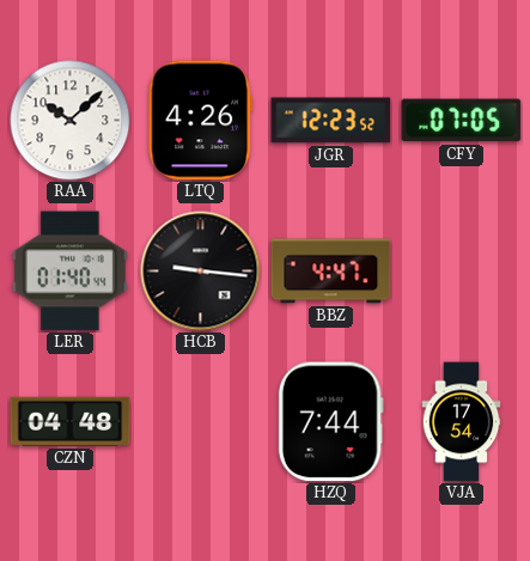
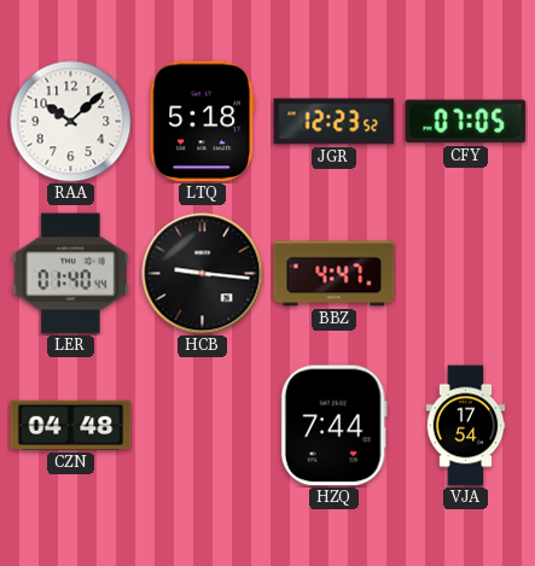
LTQ: 4:26 -> 5:18 (202, 122)
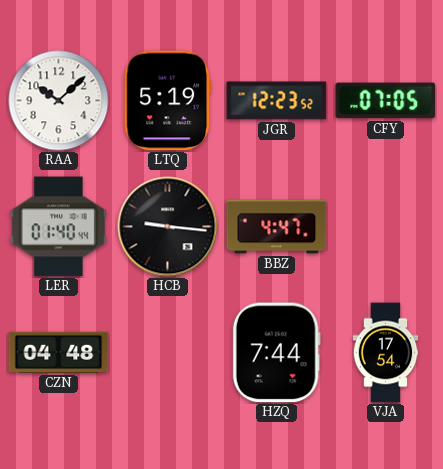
LTQ: 5:18 -> 5:19 (167, 101)
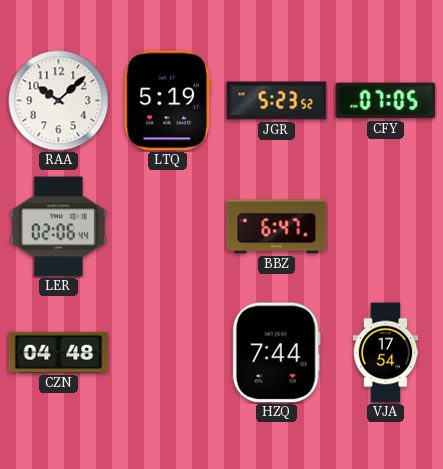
JGR: 12:23 -> 5:23 (277, 101)
LER: 01:40 -> 02:06 (58, 227)
HCB: 9:16 -> none (168, 227)
BBZ: 4:47 -> 6:47 (277, 227)
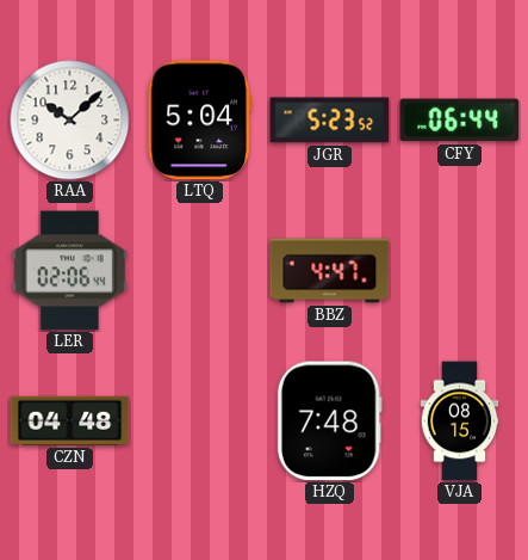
LTQ: 5:19 -> 5:04 (199, 121)
CFY: 07:05 -> 06:44 (460, 121)
BBZ: 6:47 -> 4:47 (330, 271)
HZQ: 7:44 -> 7:48 (329, 421)
VJA: 17:54 -> 08:15 (460, 421)
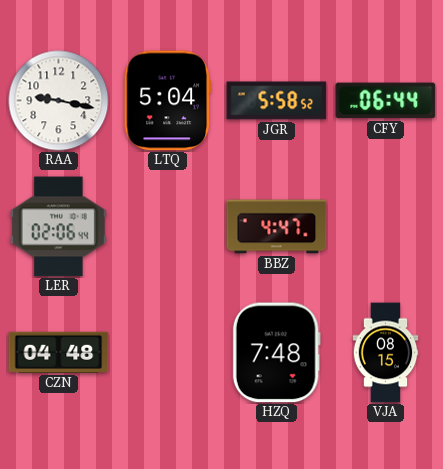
RAA: 10:08 -> 9:17 (59, 101)
JGR: 5:23 -> 5:58 (277, 101)
